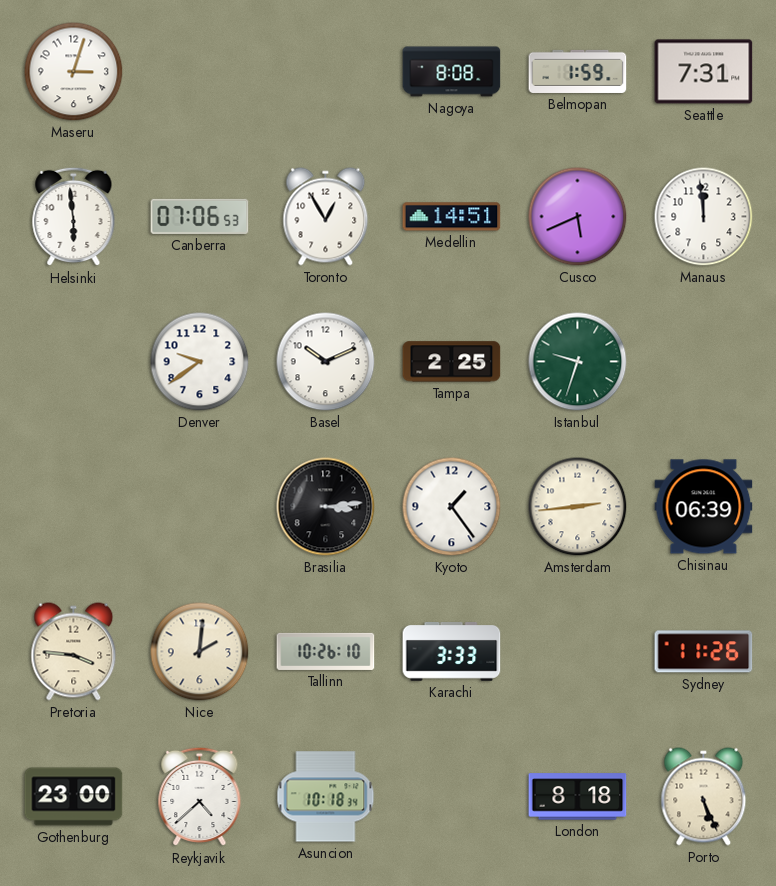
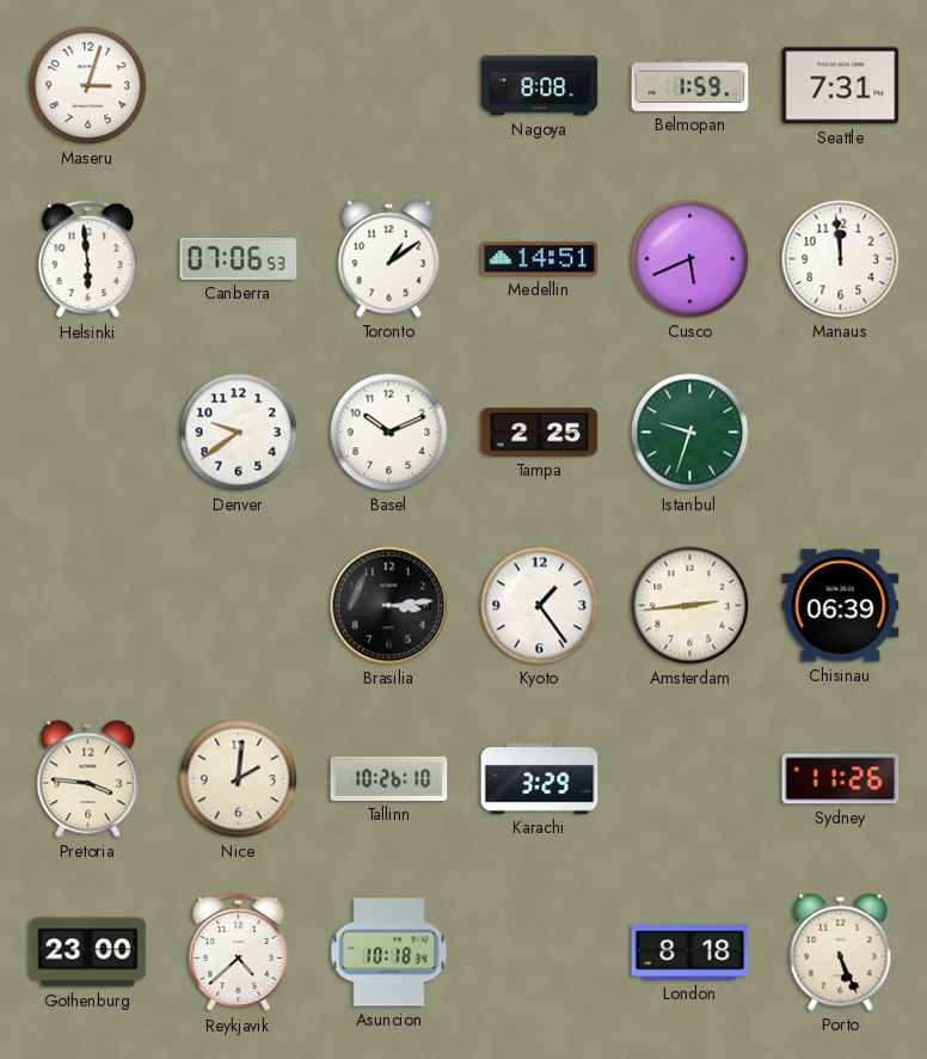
Toronto: 12:55 -> 1:09 (389, 259)
Karachi: 3:33 -> 3:29 (540, 779)
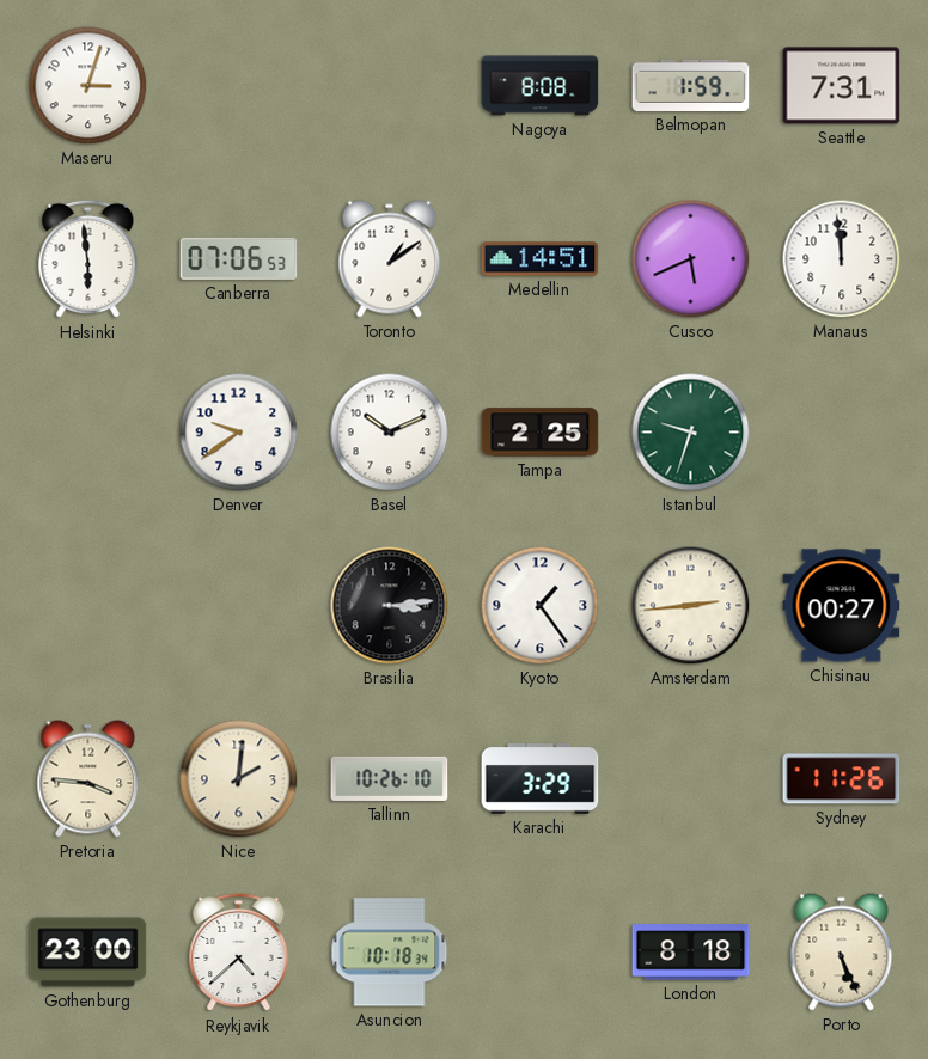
Chisinau: 06:39 -> 00:27 (842, 606)
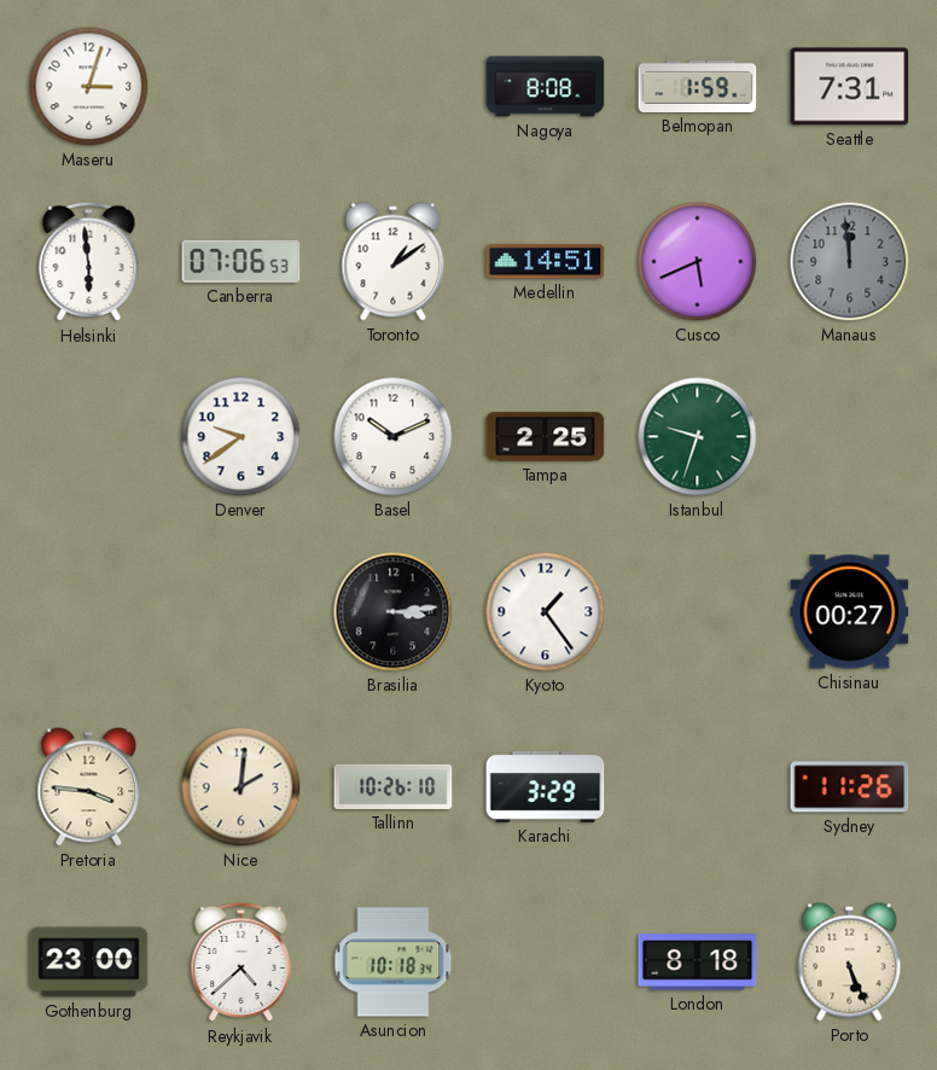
Manaus dial: white -> grey (850, 262)
Amsterdam: 2:44 -> none (691, 606)
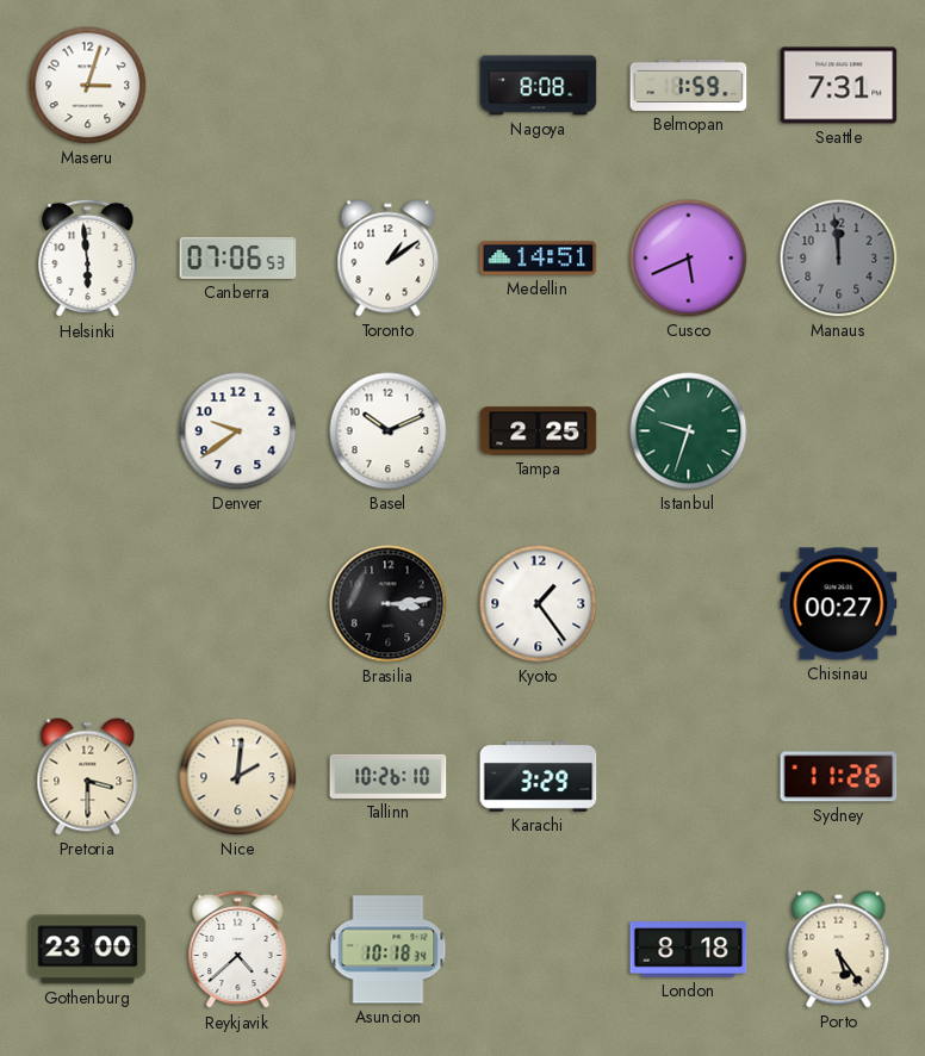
Pretoria: 3:46 -> 3:30 (88, 777)
Porto: 5:26 -> 5:24 (839, 950)
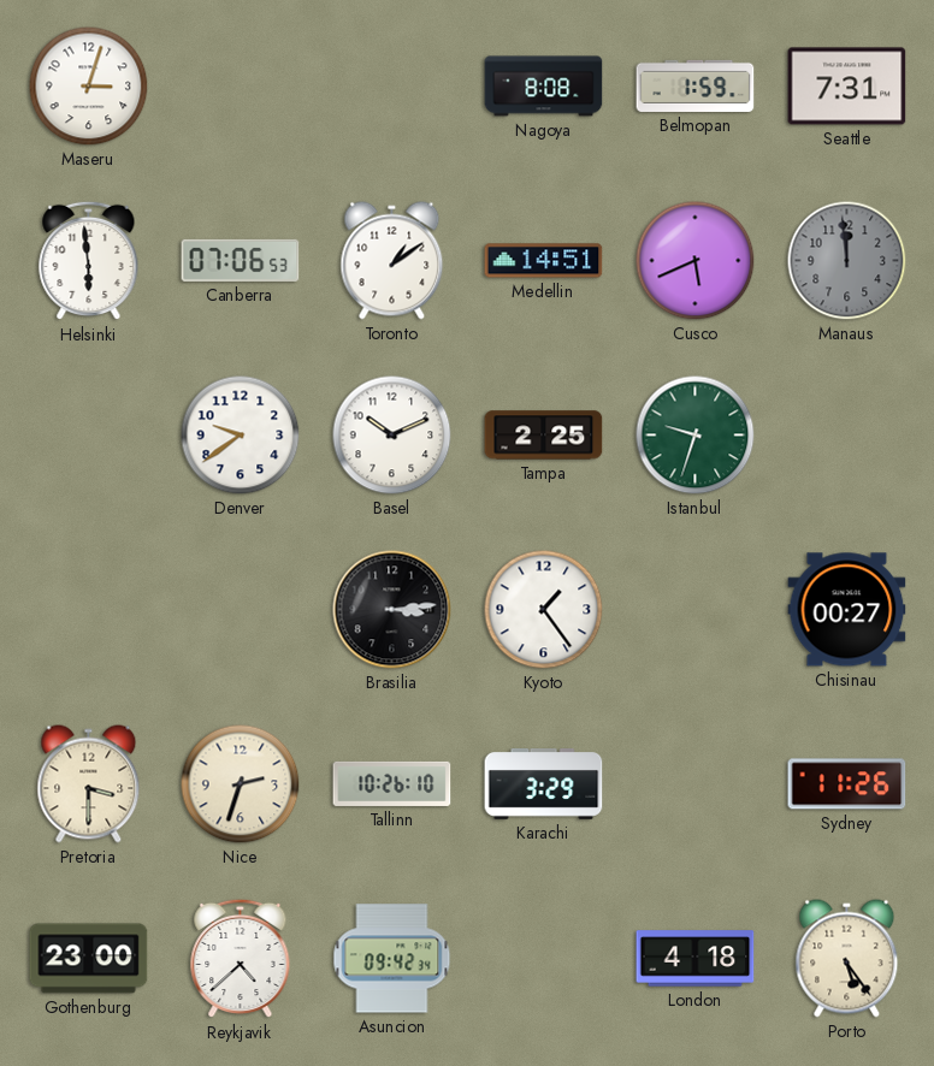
Nice: 2:01 -> 2:33 (241, 784)
Asuncion: 10:18 -> 09:42 (392, 959)
London: 8:18 -> 4:18 (696, 959)
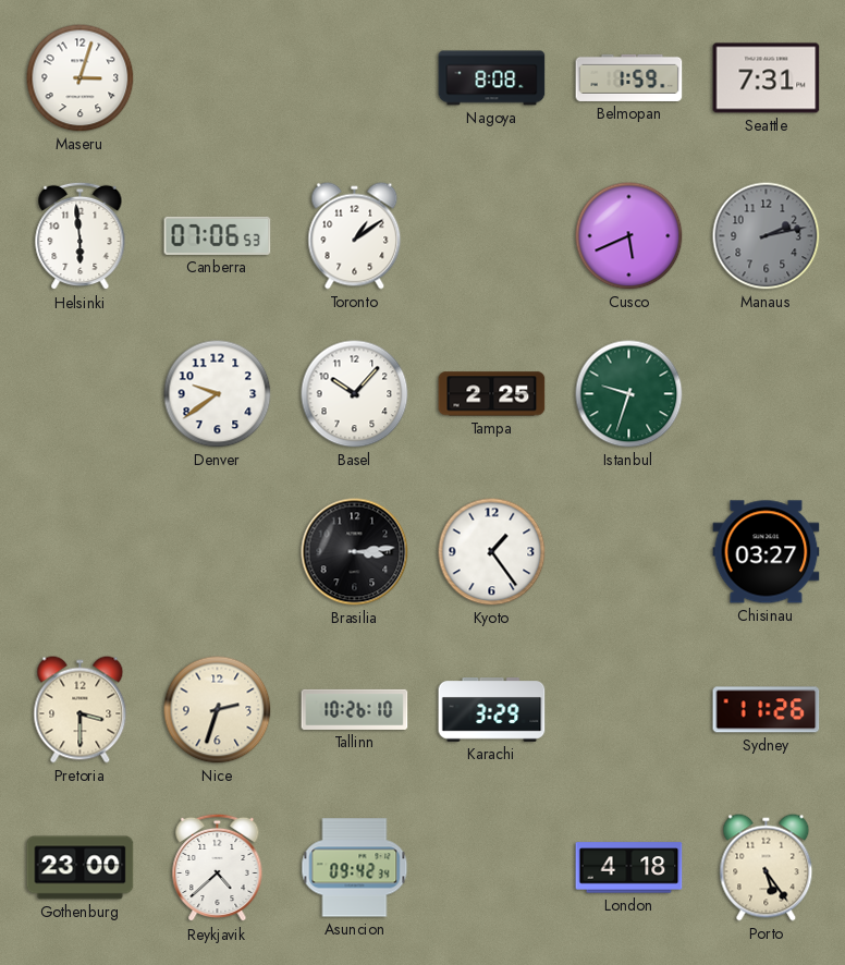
Medellin: 14:51 -> none (544, 261)
Manaus: 11:59 -> 2:13 (767, 236)
Basel: 10:11 -> 10:07 (355, 394)
Chisinau: 00:27 -> 03:27 (767, 552)
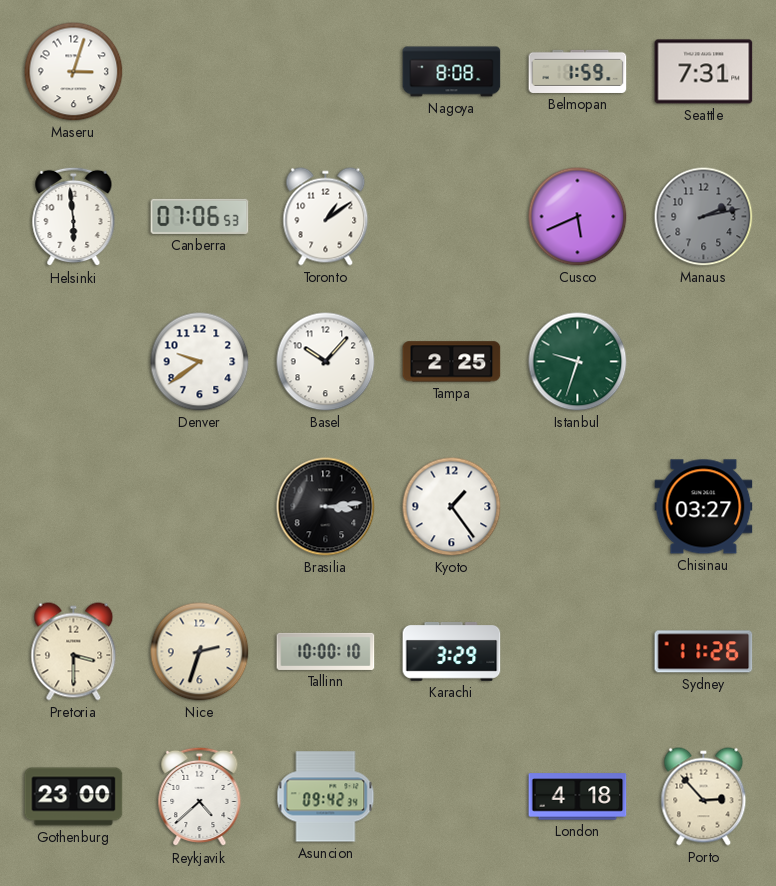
Tallinn: 10:26 -> 10:00 (326, 651)
Porto: 5:24 -> 2:53 (704, 797)
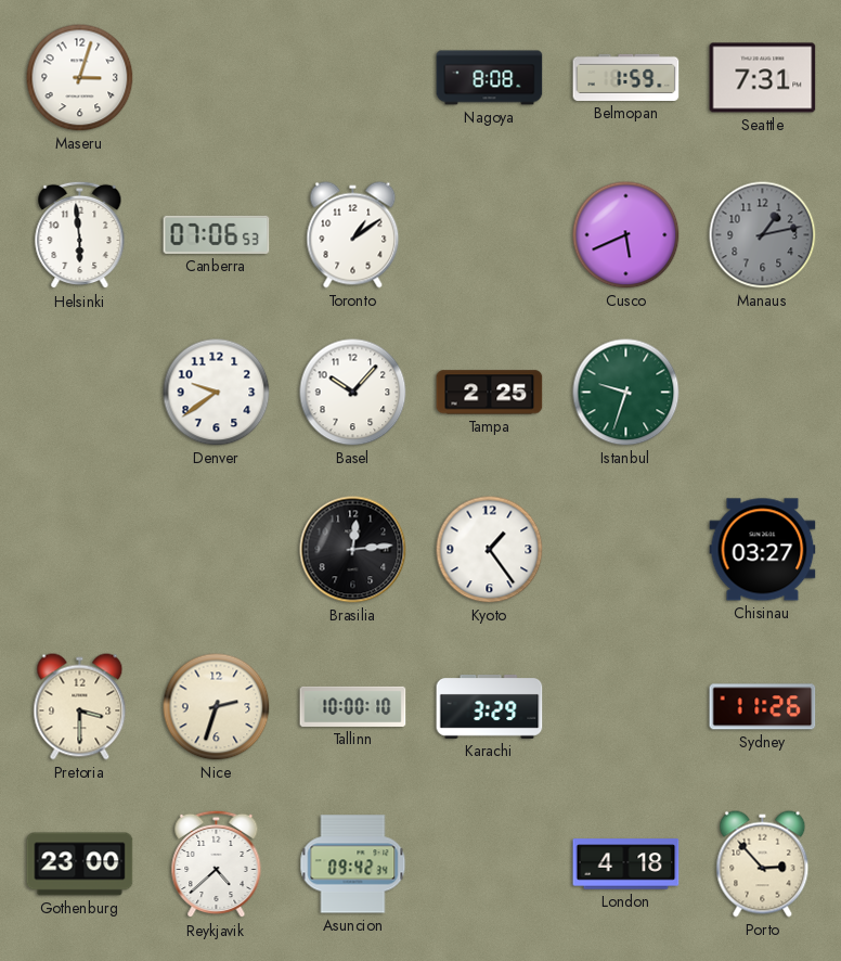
Manaus: 2:13 -> 1:13 (763, 235)
Brasilia: 3:14 -> 12:14 (353, 550)
